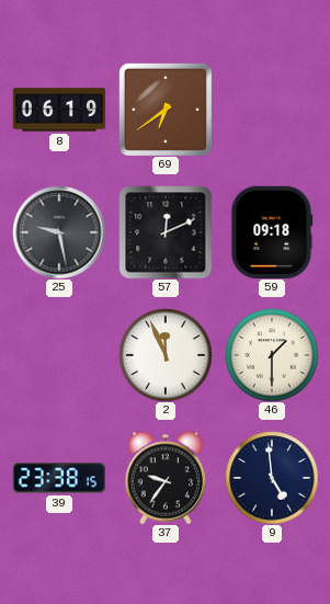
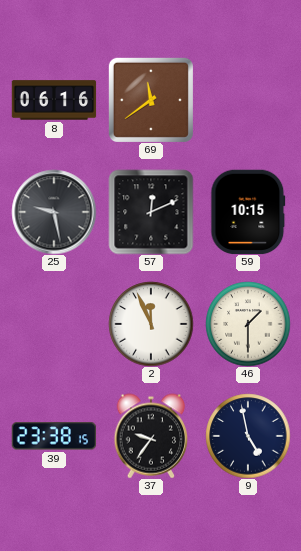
8: 06:19 -> 06:16 (54, 100)
69: 6:39 -> 11:39 (151, 100)
59: 09:18 -> 10:15 (248, 212)
9: 4:59 -> 4:58 (248, 436)
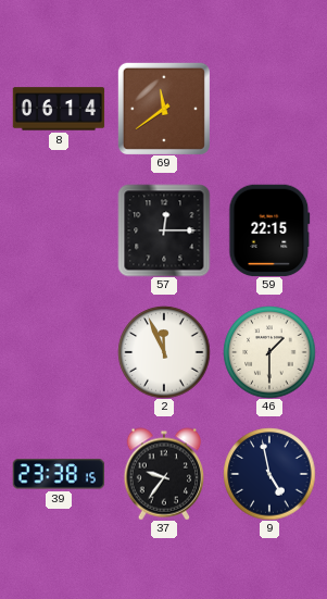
8: 06:16 -> 06:14 (59, 109)
25: 9:28 -> none (54, 212)
57: 12:11 -> 12:15 (164, 230)
59: 10:15 -> 22:15 (269, 230)
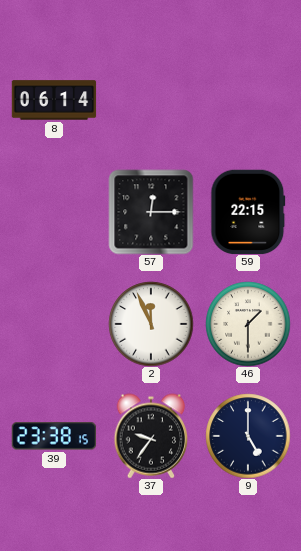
69: 11:39 -> none (164, 109)
9: 4:58 -> 5:00 (248, 436)
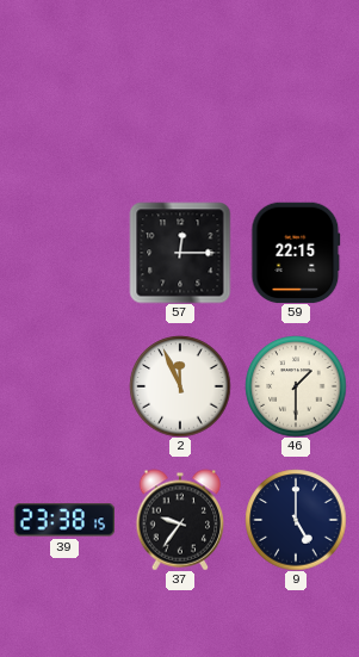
8: 06:14 -> none (54, 100)
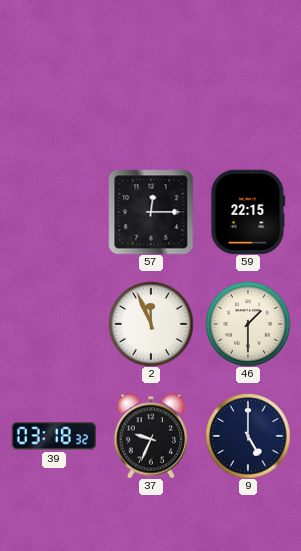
39: 23:38 -> 03:18 (53, 436)
37: 9:36 -> 9:34 (151, 436)
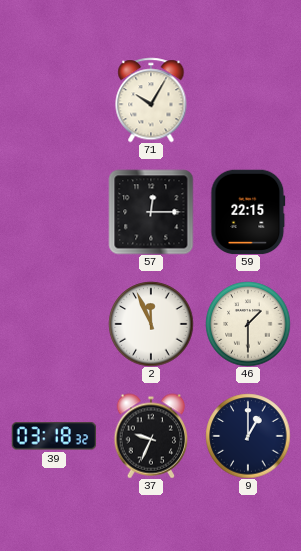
71: none -> 10:05 (151, 100)
9: 5:00 -> 1:00 (248, 436)
